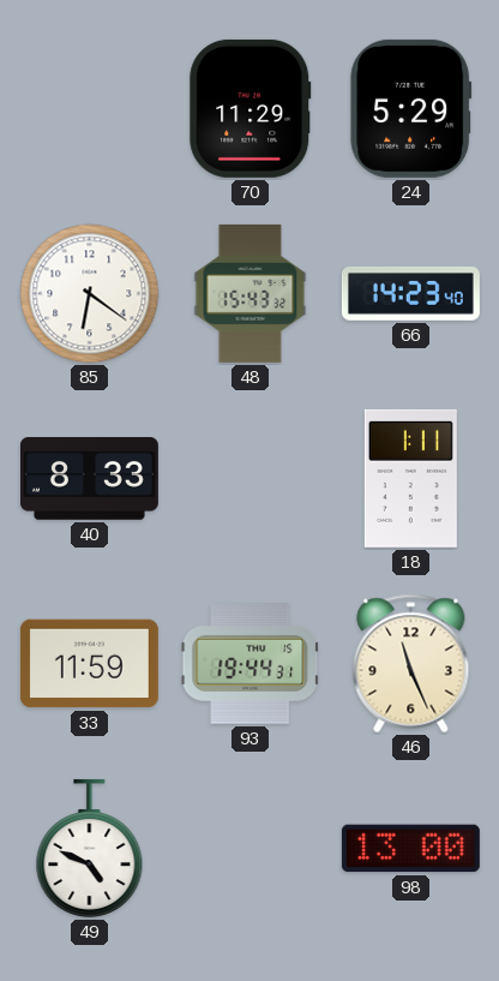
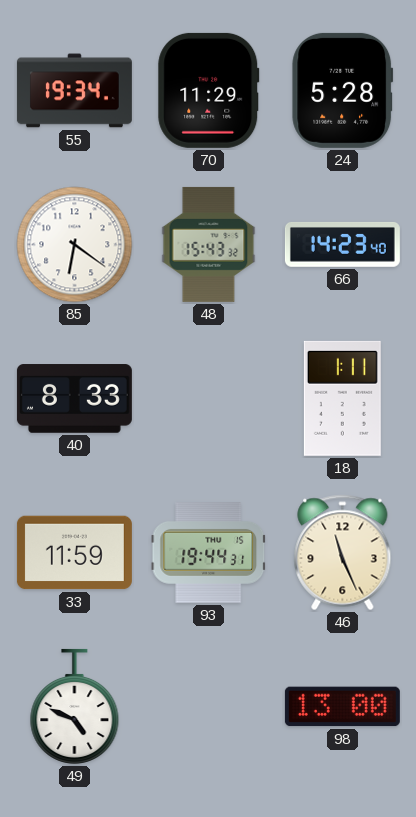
55: none -> 19:34 (74, 91)
24: 5:29 -> 5:28 (343, 90)
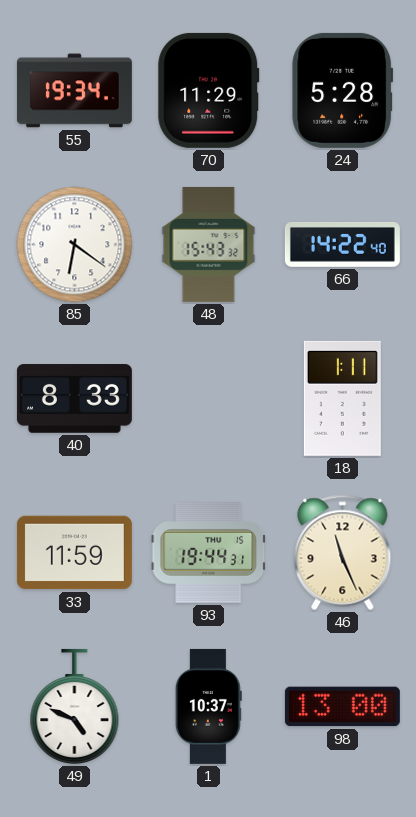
66: 14:23 -> 14:22 (342, 245)
1: none -> 10:37 (208, 706)
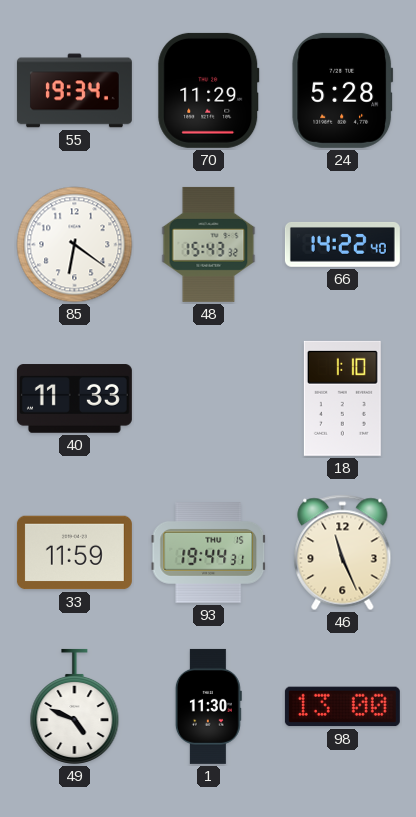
40: 8:33 -> 11:33 (74, 399)
18: 1:11 -> 1:10 (342, 398)
1: 10:37 -> 11:30 (208, 706)
